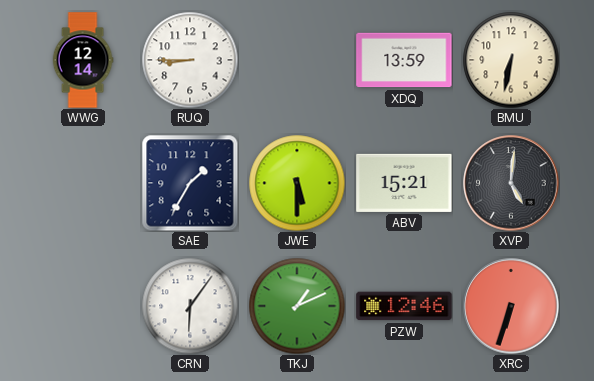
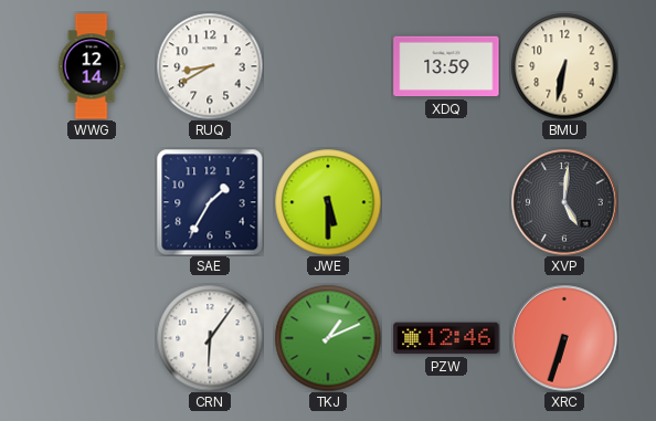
RUQ: 8:45 -> 8:40 (210, 66)
ABV: 15:21 -> none (404, 183)
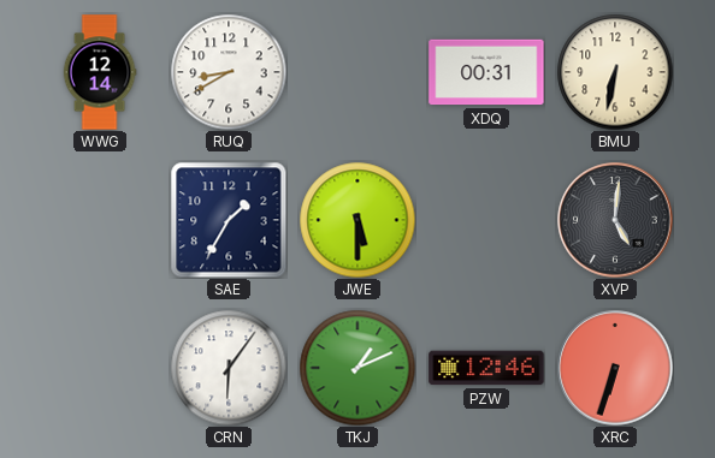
XDQ: 13:59 -> 00:31 (486, 72)
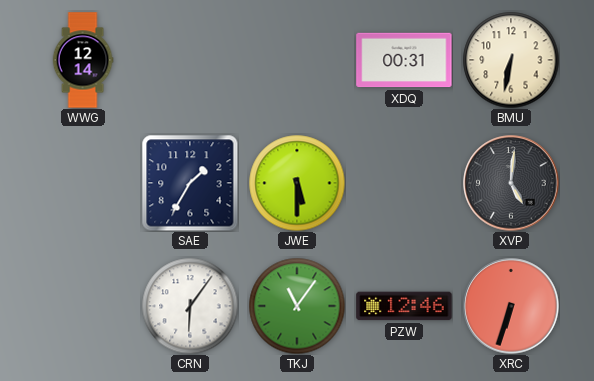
RUQ: 8:40 -> none (229, 72)
TKJ: 1:11 -> 11:06 (297, 306)
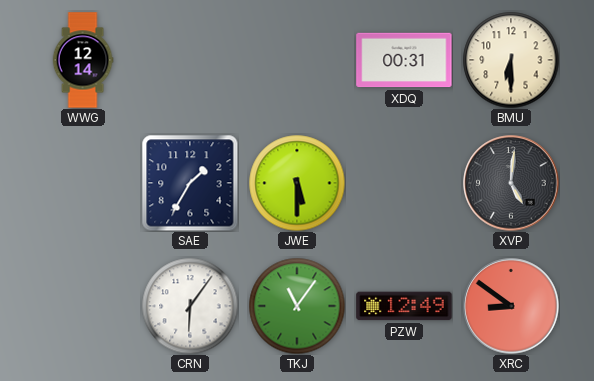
BMU: 6:32 -> 6:30 (511, 60)
PZW: 12:46 -> 12:49 (404, 306)
XRC: 6:33 -> 8:51 (511, 306)
